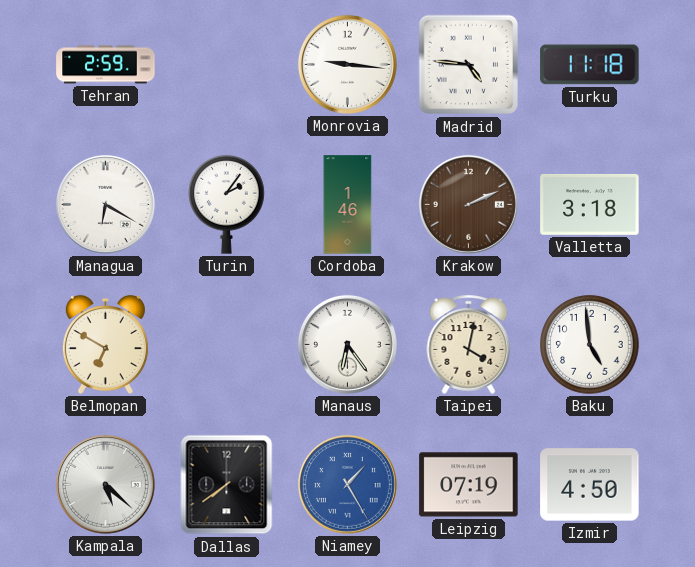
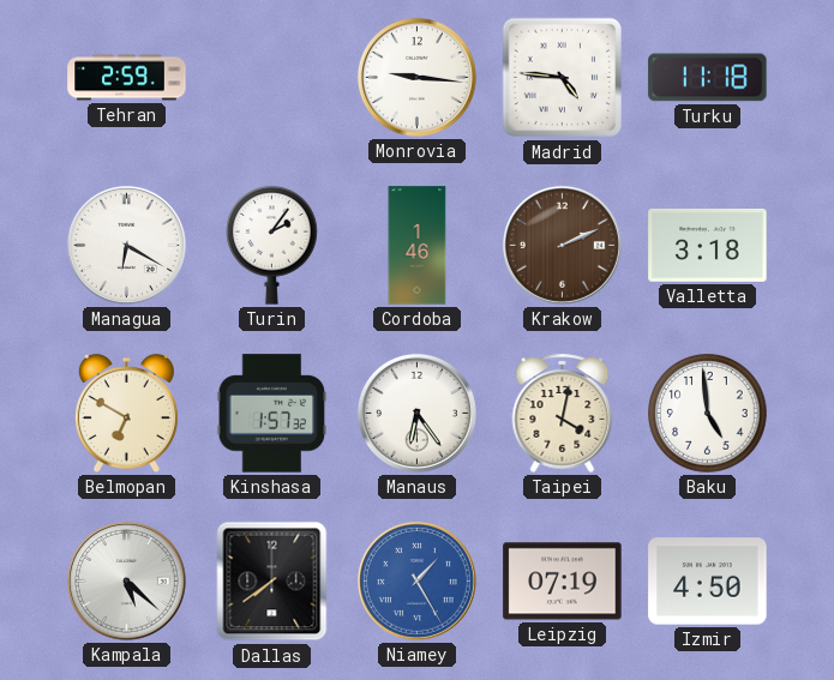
Kinshasa: none -> 1:57 (272, 414)
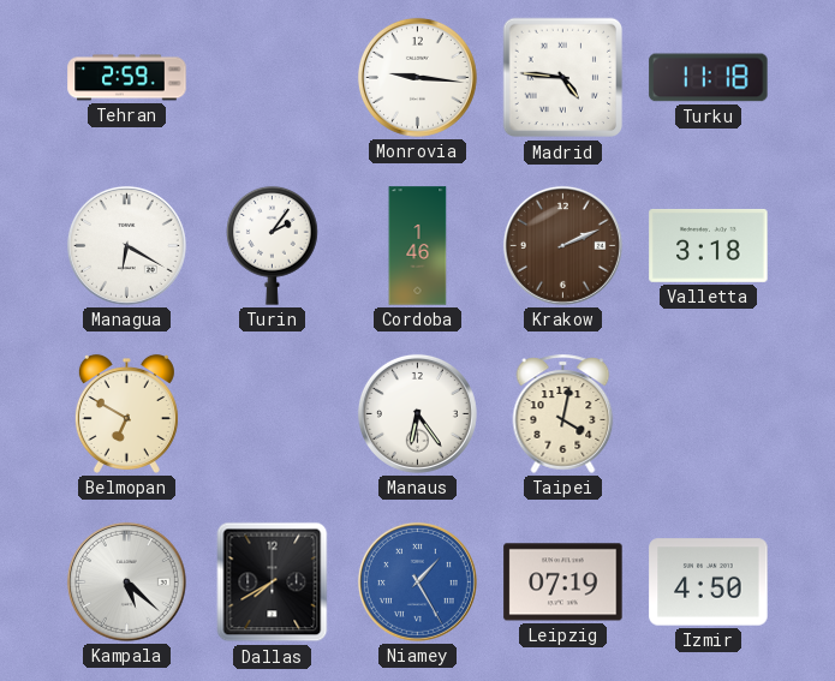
Kinshasa: 1:57 -> none (272, 414)
Baku: 4:59 -> none (708, 414)
Dallas: 7:39 -> 7:40 (273, 583)
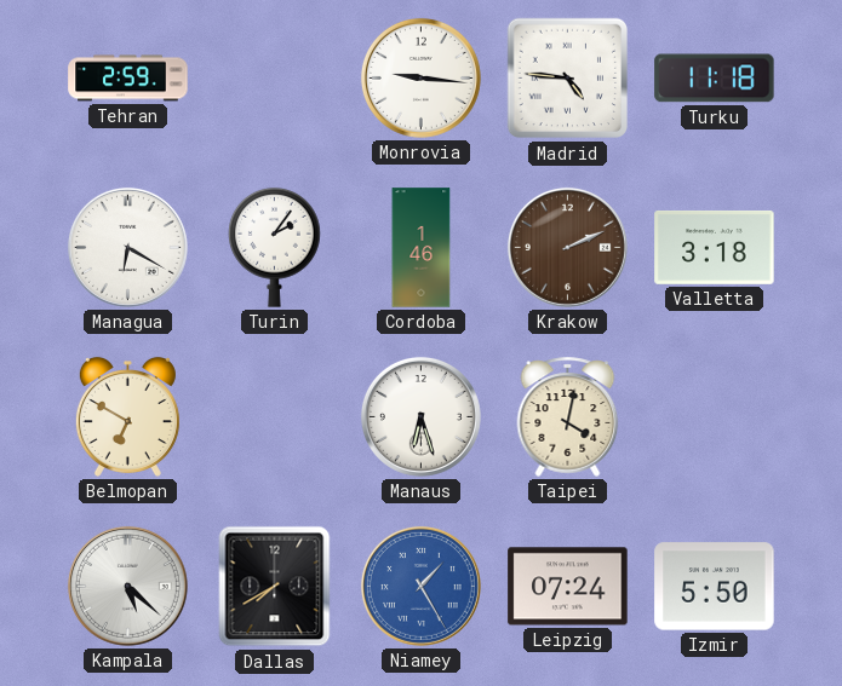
Manaus: 6:24 -> 6:27 (420, 416)
Leipzig: 07:19 -> 07:24 (568, 587)
Izmir: 4:50 -> 5:50 (715, 587)
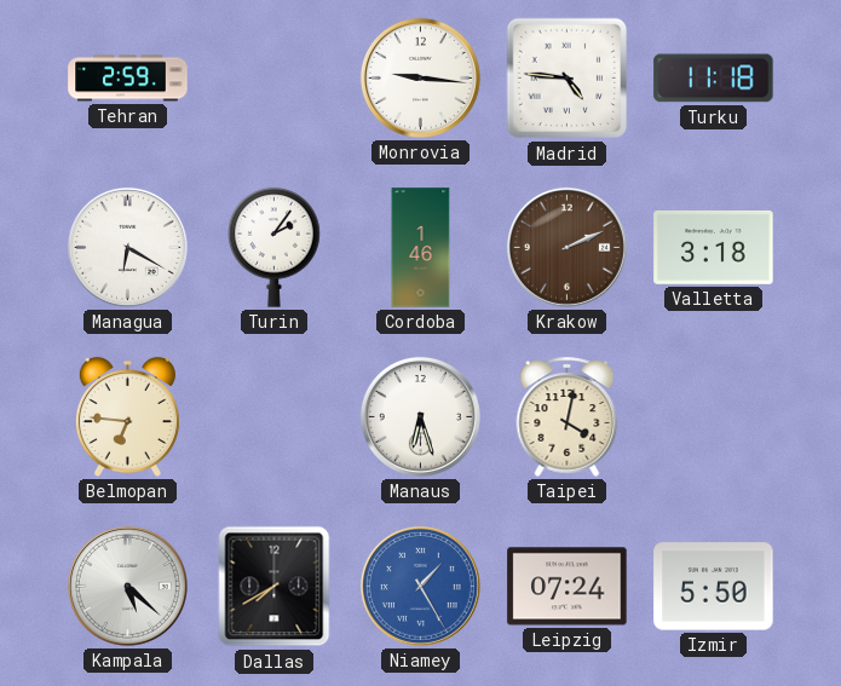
Belmopan: 6:50 -> 6:46 (127, 416)
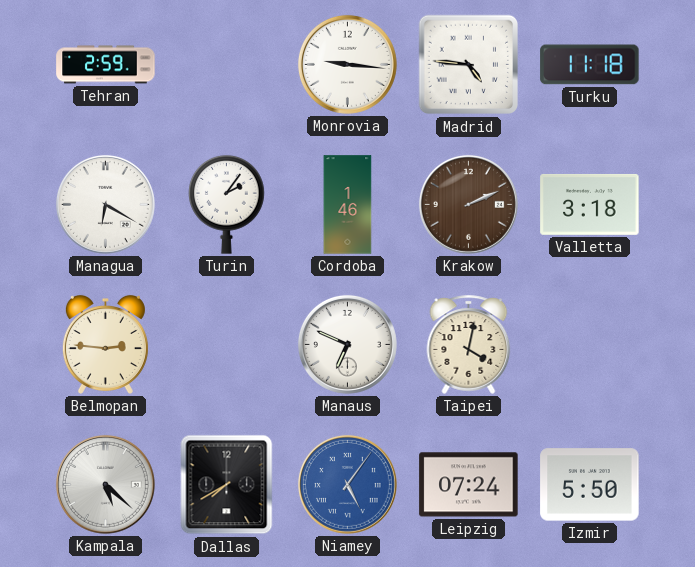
Belmopan: 6:46 -> 2:46 (105, 344)
Manaus: 6:27 -> 6:49 (347, 344)
Niamey: 1:25 -> 5:06 (347, 484)
